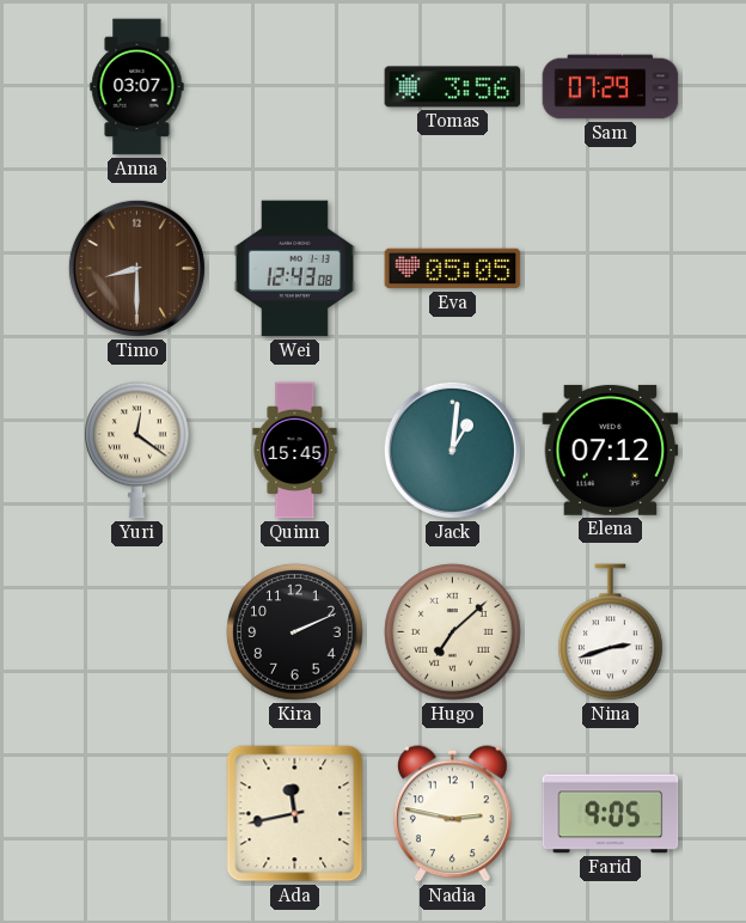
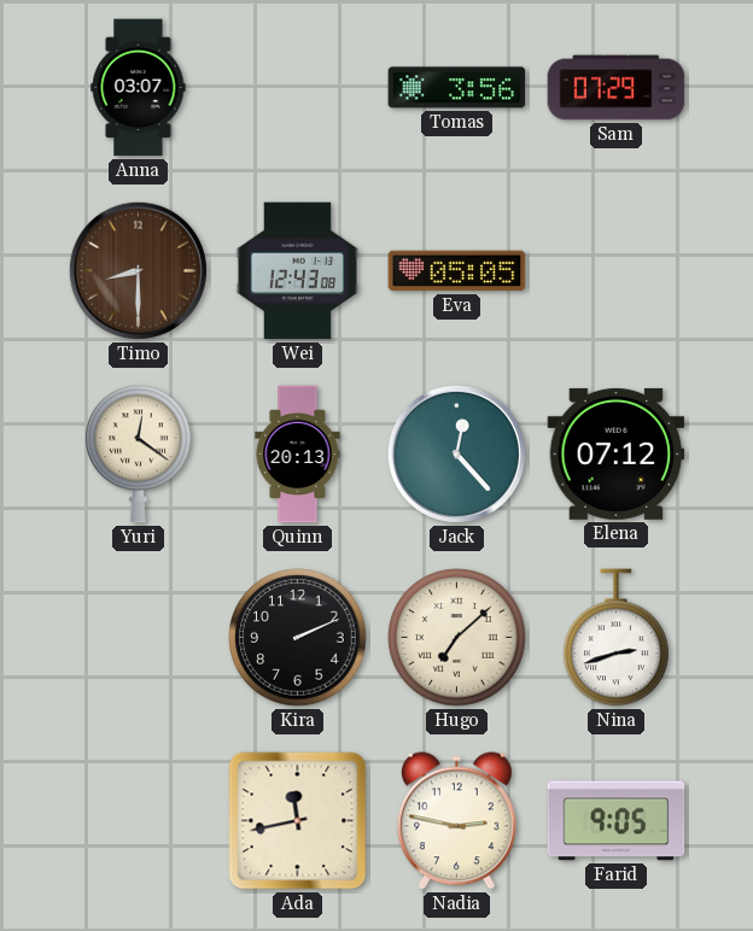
Quinn: 15:45 -> 20:13 (298, 455)
Jack: 1:01 -> 12:23 (456, 453)
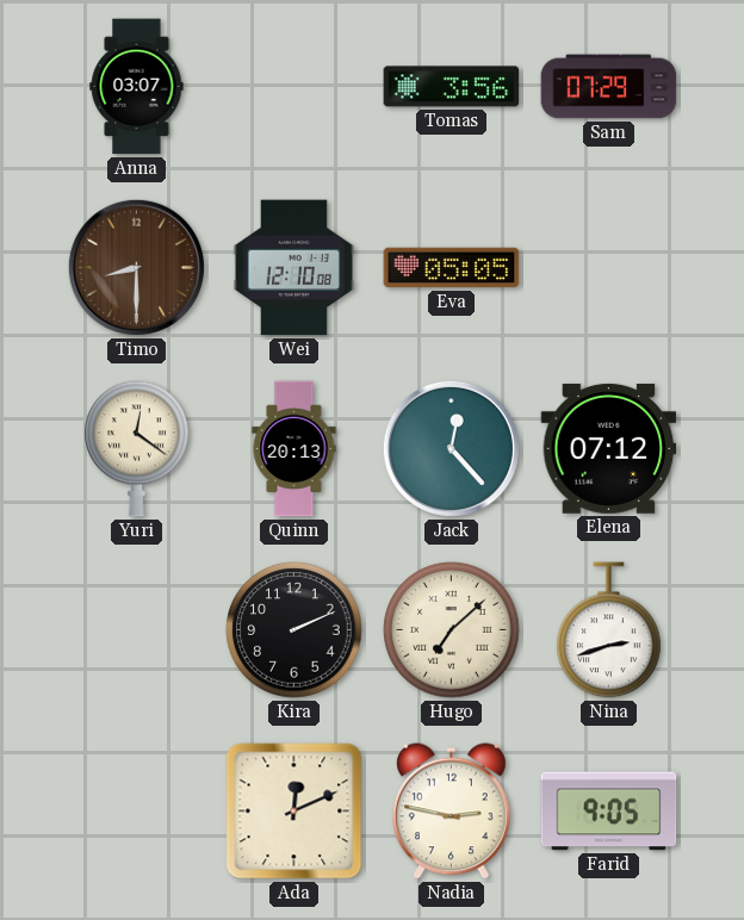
Wei: 12:43 -> 12:10 (293, 268)
Ada: 11:43 -> 12:11 (294, 812)
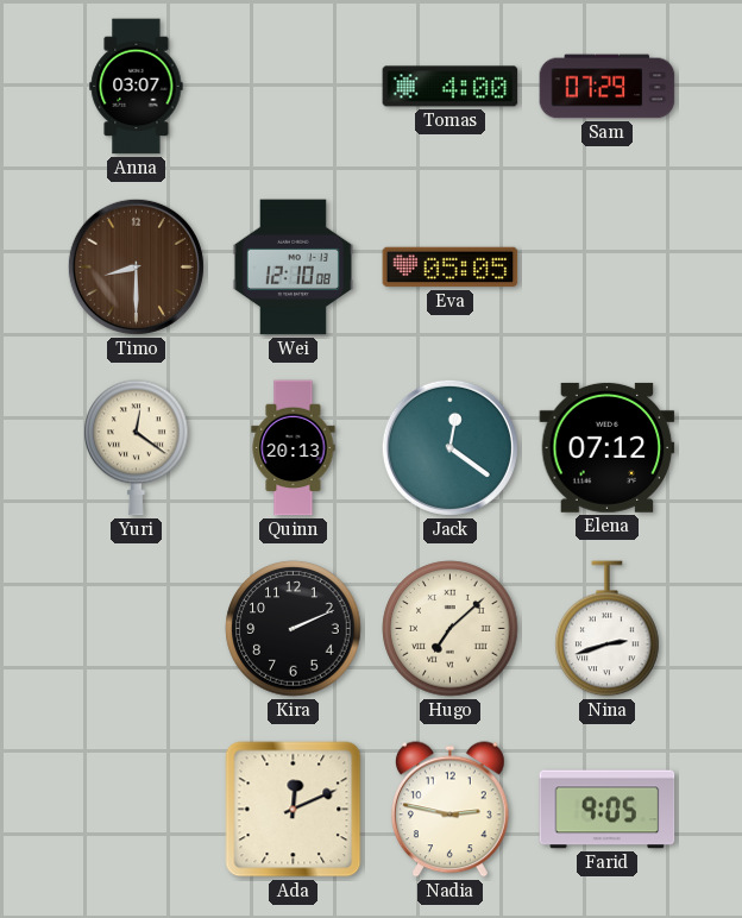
Tomas: 3:56 -> 4:00 (451, 87)
Jack: 12:23 -> 12:21 (449, 447)
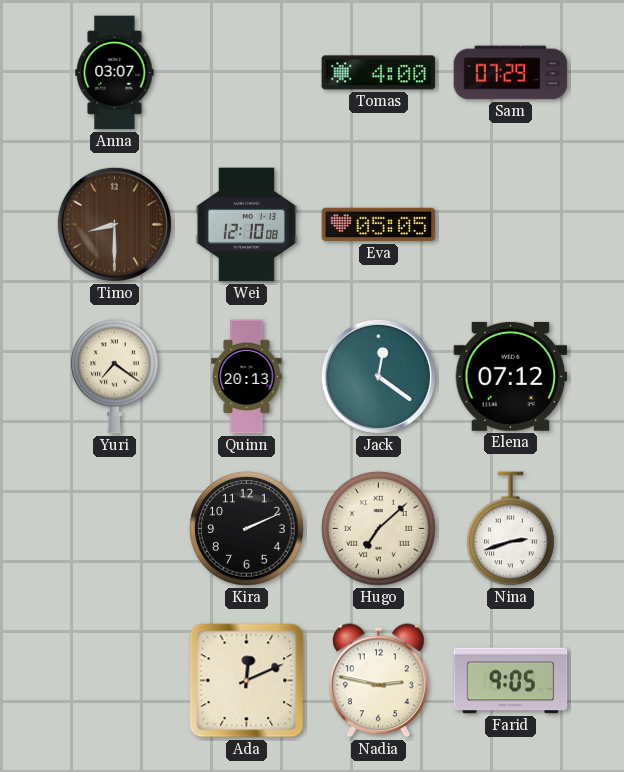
Yuri: 12:21 -> 7:21 (115, 377)
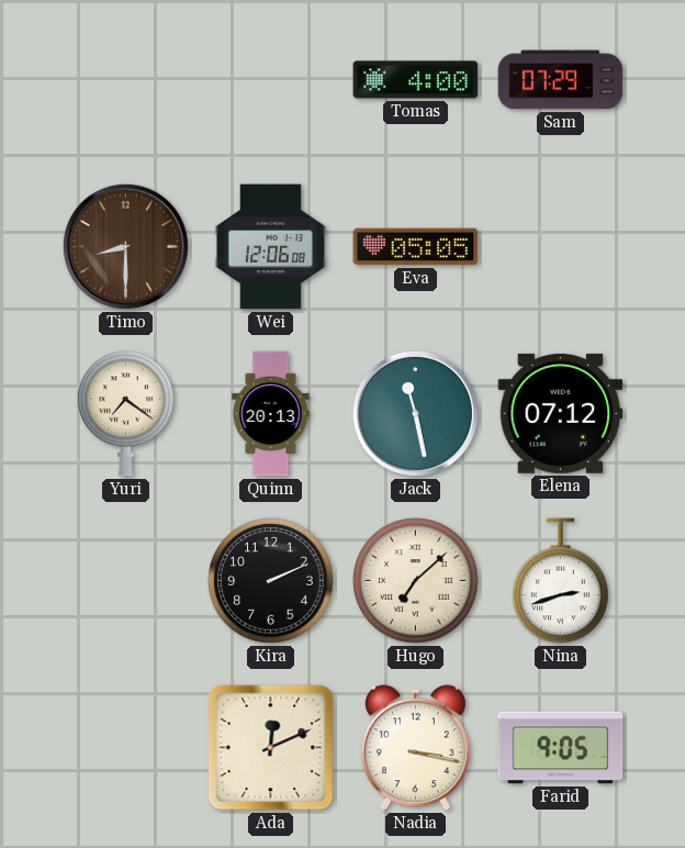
Anna: 03:07 -> none (115, 73)
Wei: 12:10 -> 12:06 (270, 247)
Jack: 12:21 -> 11:28 (415, 413)
Nadia: 2:47 -> 3:17 (416, 748)
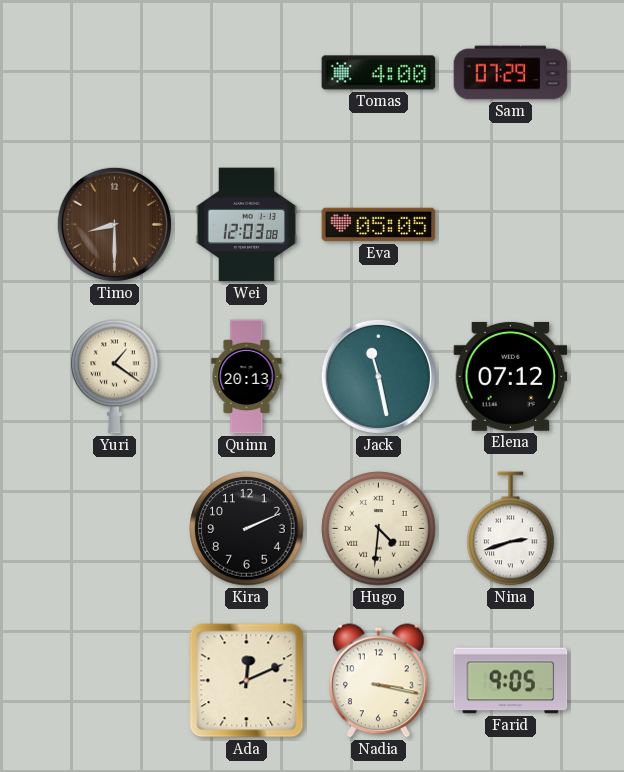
Wei: 12:06 -> 12:03 (246, 225)
Yuri: 7:21 -> 1:21 (115, 377)
Hugo: 7:08 -> 4:31 (379, 529)
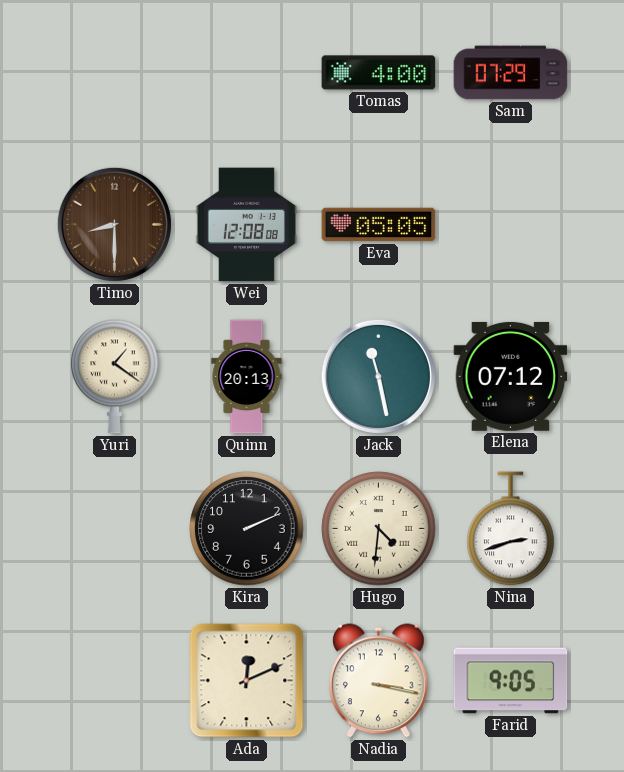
Wei: 12:03 -> 12:08 (246, 225)
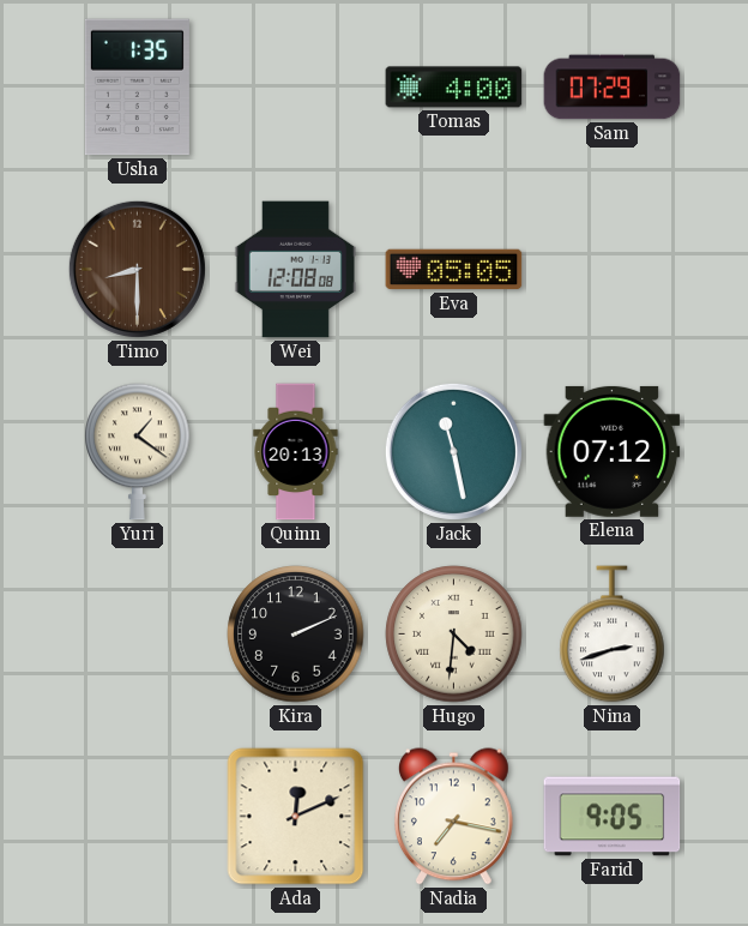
Usha: none -> 1:35 (137, 88)
Nadia: 3:17 -> 7:17 (454, 817)
